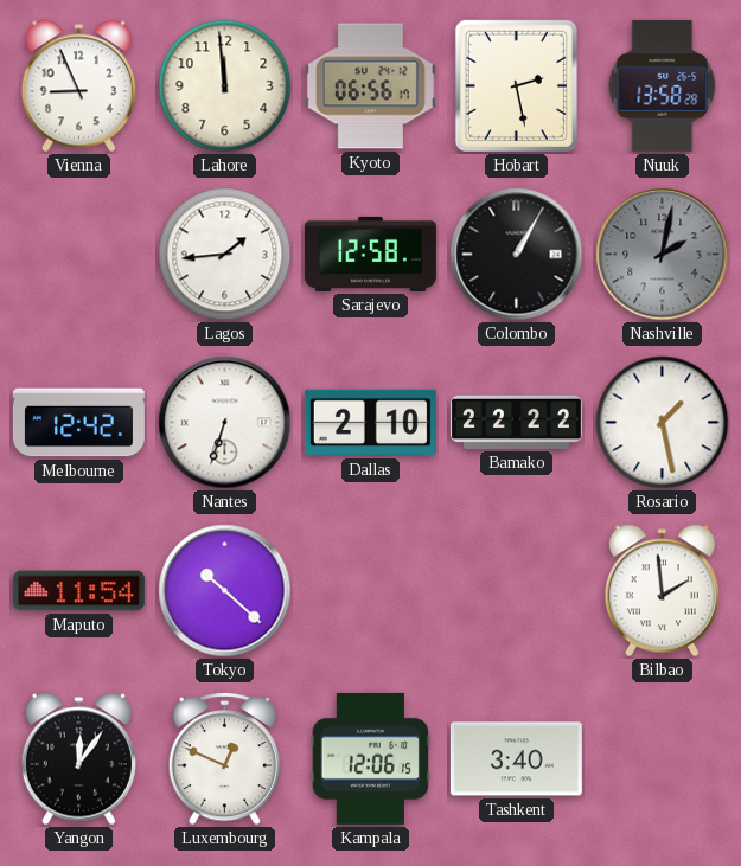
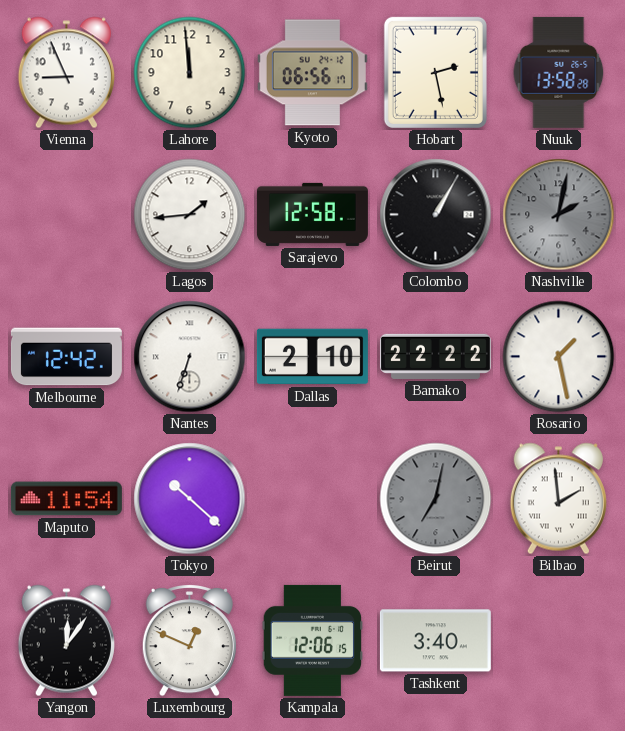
Beirut: none -> 7:02 (436, 499)
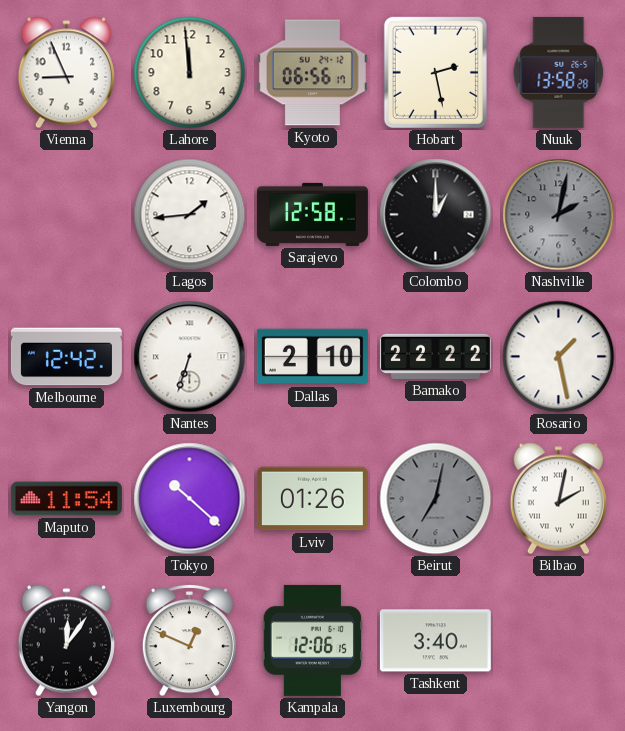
Colombo: 1:05 -> 1:00 (436, 215)
Lviv: none -> 01:26 (312, 499)
Bilbao: 1:59 -> 2:02 (558, 499)
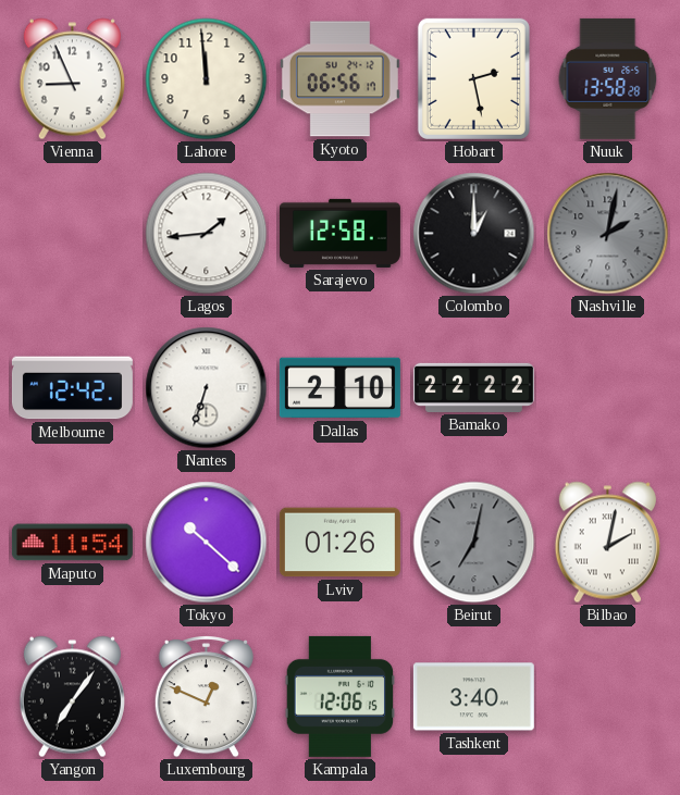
Rosario: 1:28 -> none (559, 357)
Yangon: 12:06 -> 7:06 (72, 697)
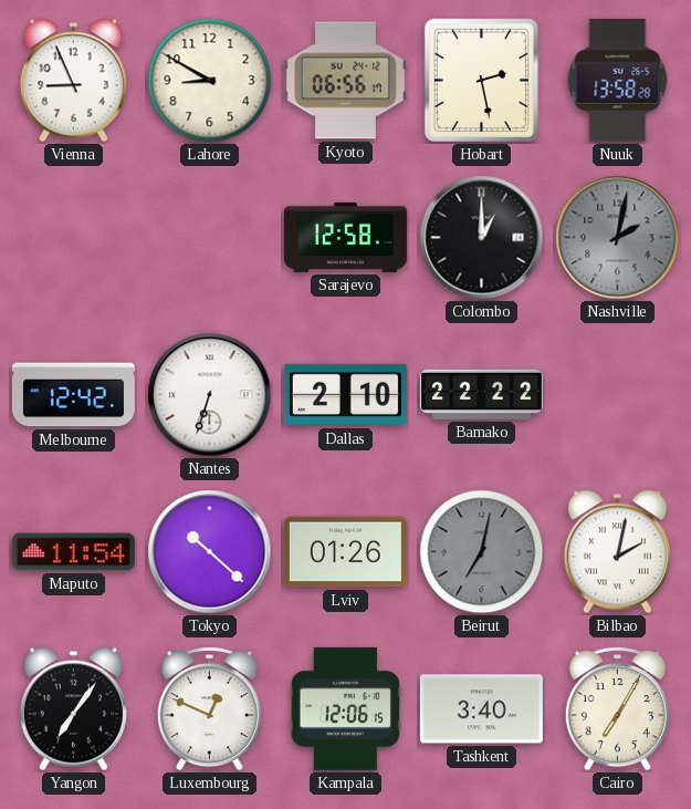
Lahore: 11:59 -> 8:50 (210, 81)
Lagos: 1:44 -> none (207, 234)
Cairo: none -> 7:05 (617, 709)
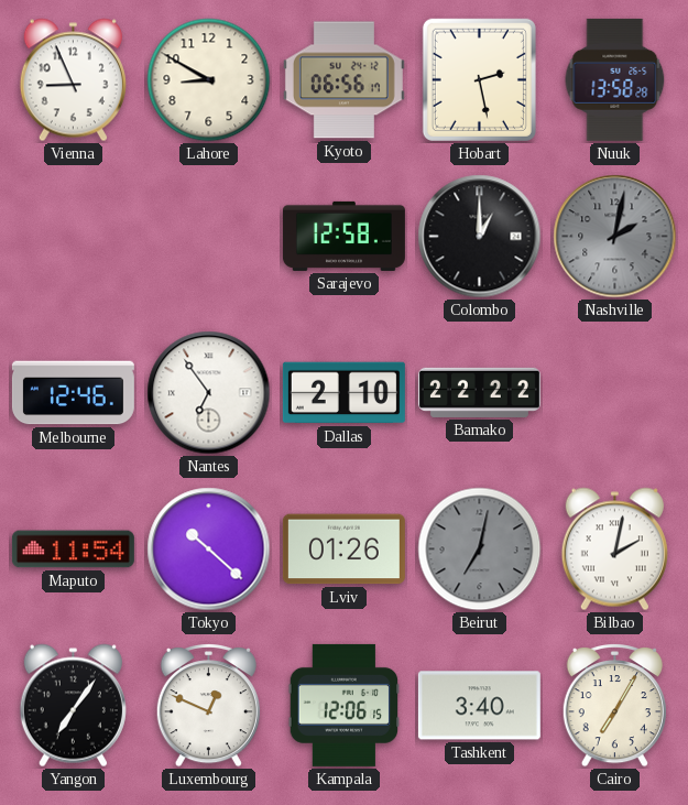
Melbourne: 12:42 -> 12:46 (73, 393)
Nantes: 6:33 -> 6:54 (209, 393)
